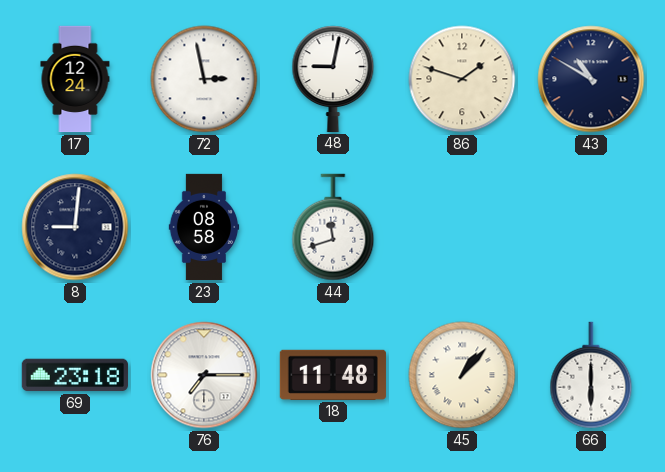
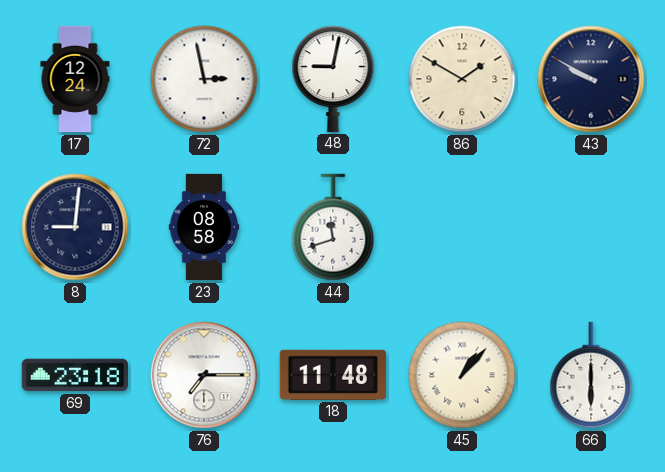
86: 1:48 -> 1:50 (462, 79)
43: 10:50 -> 9:50 (591, 79)
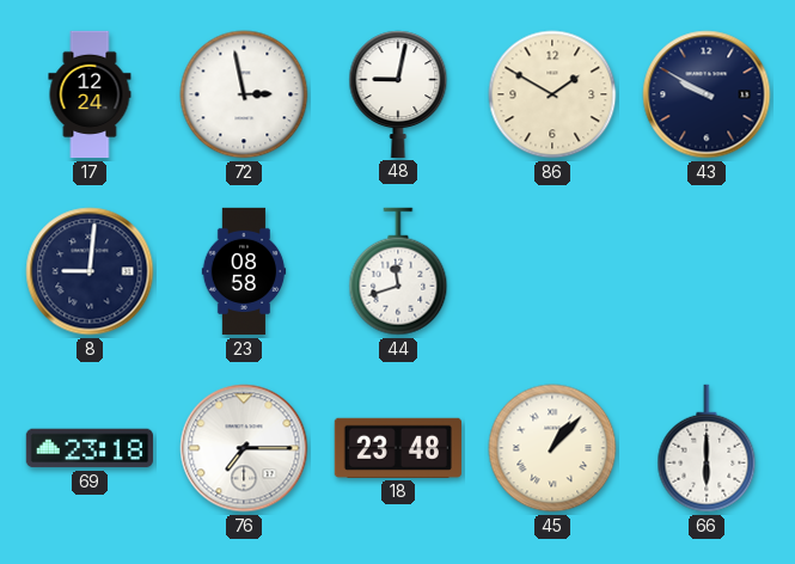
18: 11:48 -> 23:48 (398, 448)
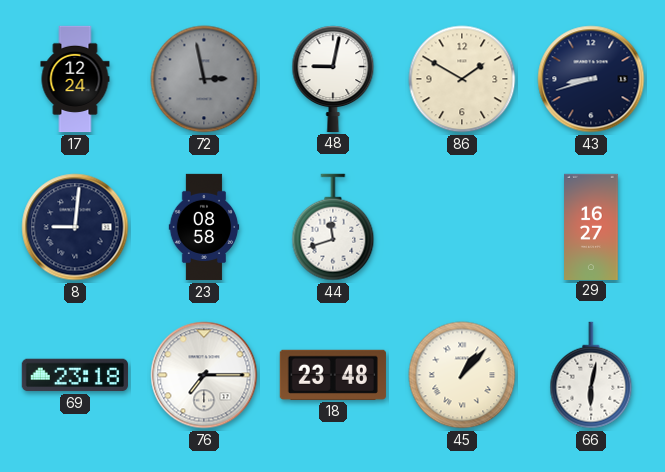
72 dial: white -> grey (204, 79)
43: 9:50 -> 8:42 (591, 79)
29: none -> 16:27 (591, 226)
66: 6:00 -> 6:02 (591, 375)
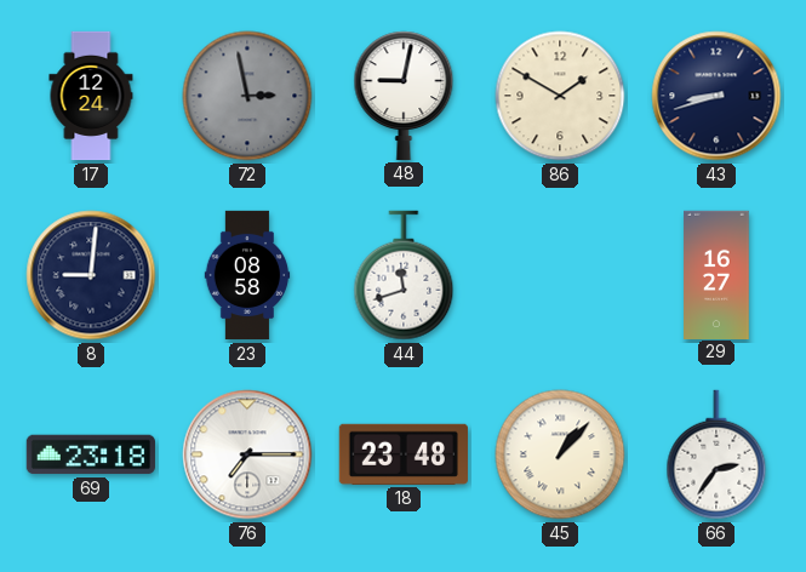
66: 6:02 -> 2:36 (716, 454)
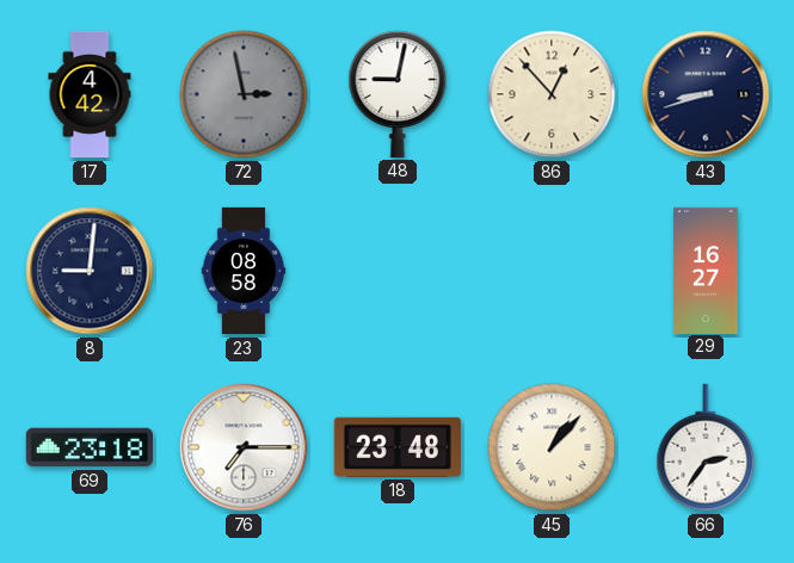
17: 12:24 -> 4:42 (90, 94)
86: 1:50 -> 12:53 (552, 94)
44: 11:42 -> none (404, 275)
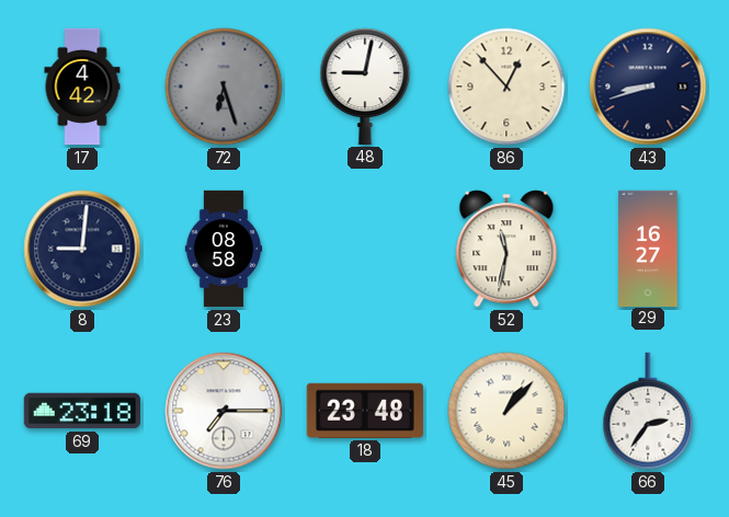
72: 2:58 -> 6:27 (224, 87)
52: none -> 11:32 (506, 249)
